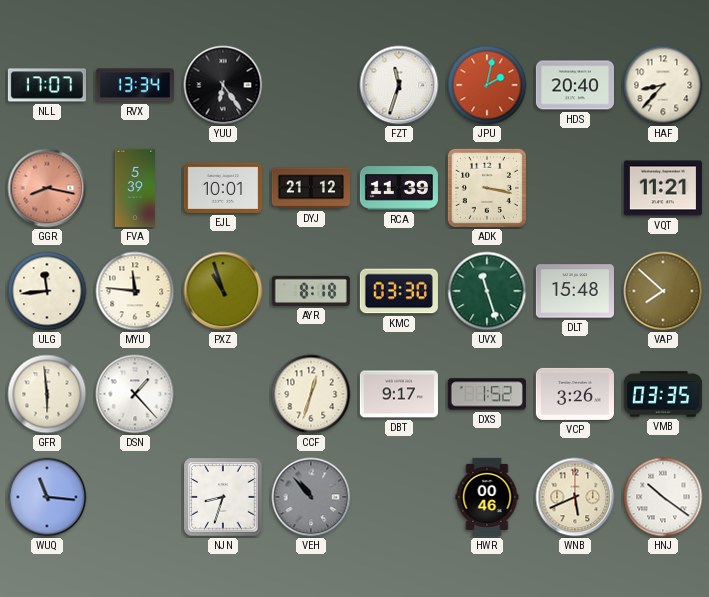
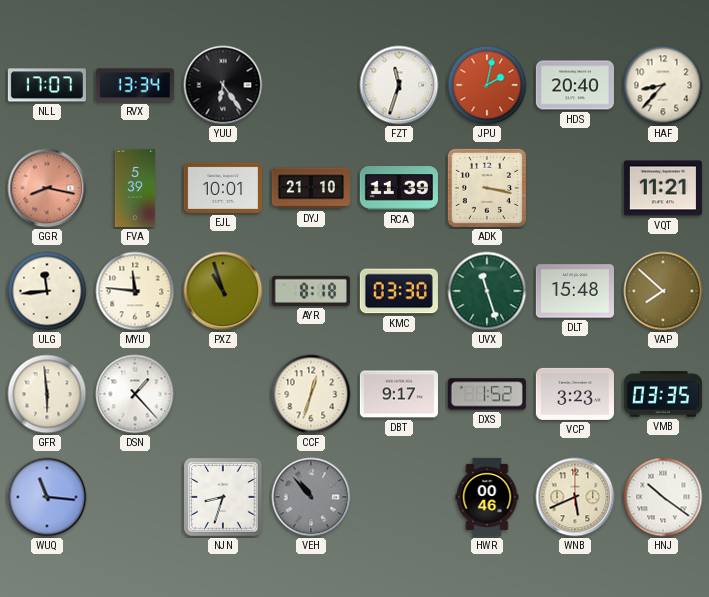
DYJ: 21:12 -> 21:10 (311, 188)
VCP: 3:26 -> 3:23 (575, 394)
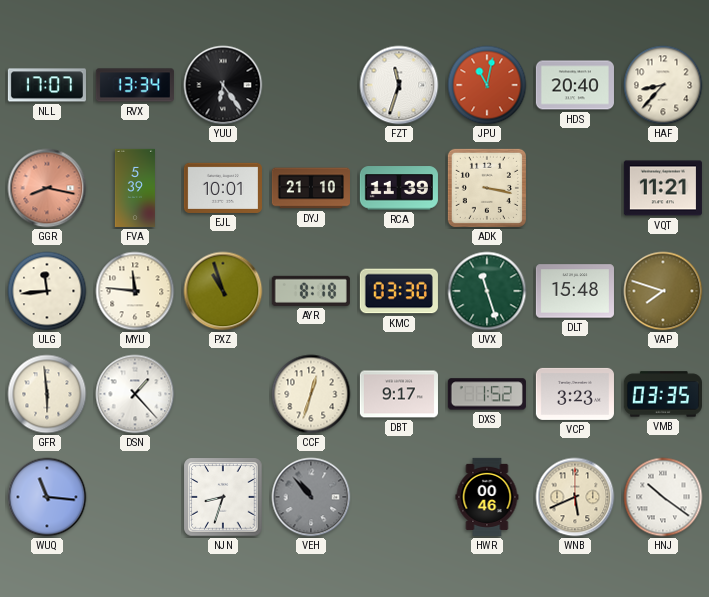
JPU: 2:02 -> 11:02 (487, 85)
VAP: 7:52 -> 7:48 (663, 291)
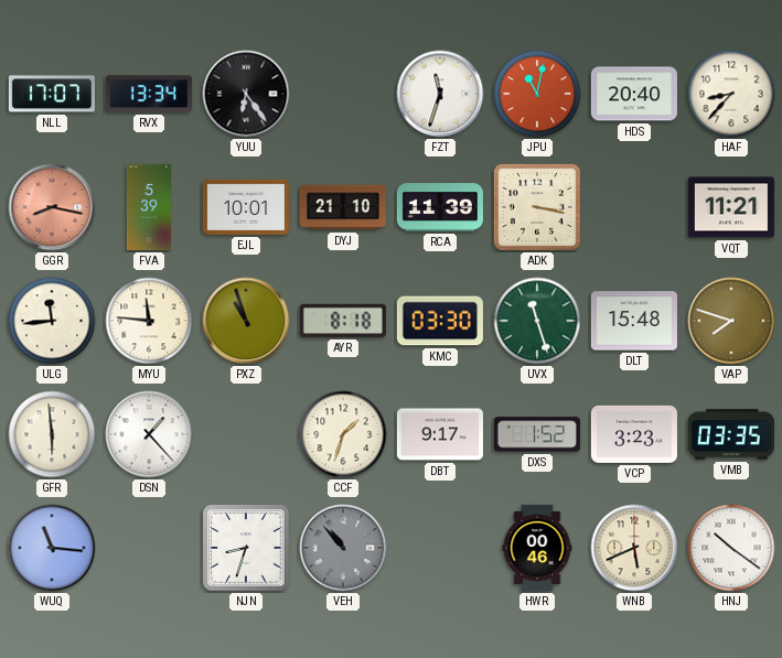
CCF: 12:33 -> 1:33 (343, 434)
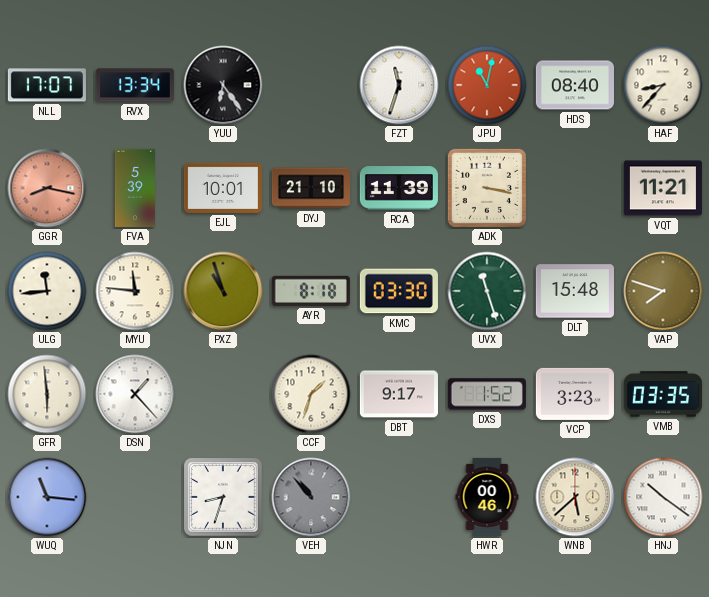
HDS: 20:40 -> 08:40 (575, 85)
WNB: 5:41 -> 5:38 (575, 497)
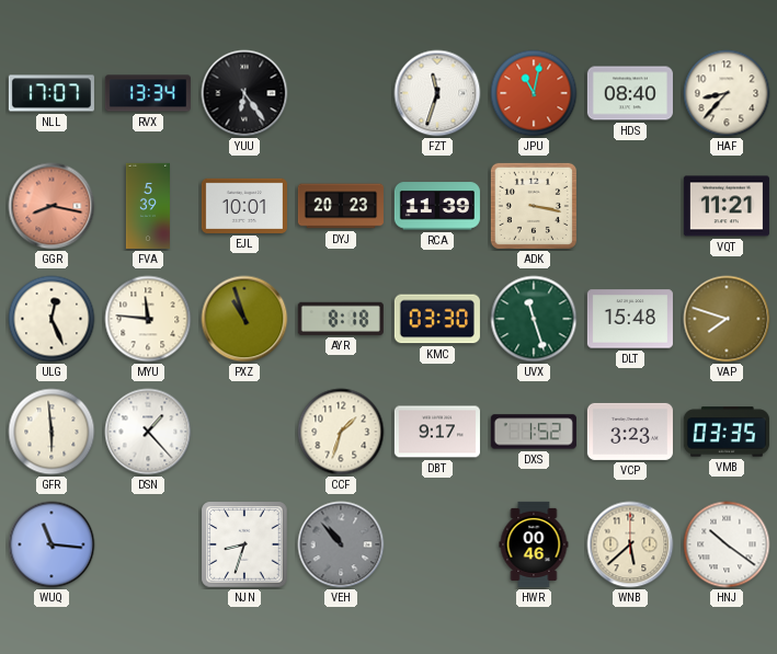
DYJ: 21:10 -> 20:23 (341, 206)
ULG: 11:44 -> 12:26 (52, 319)
